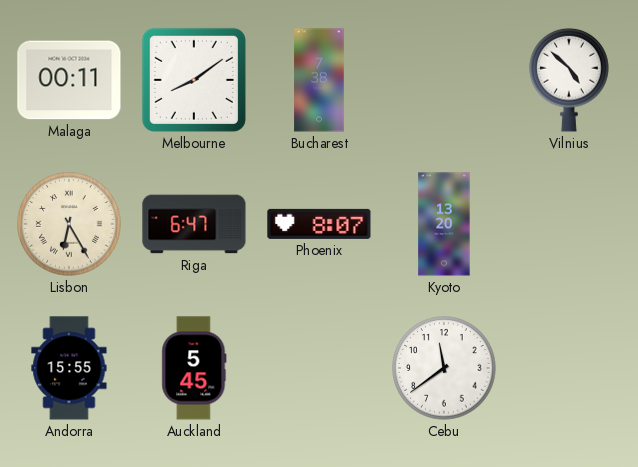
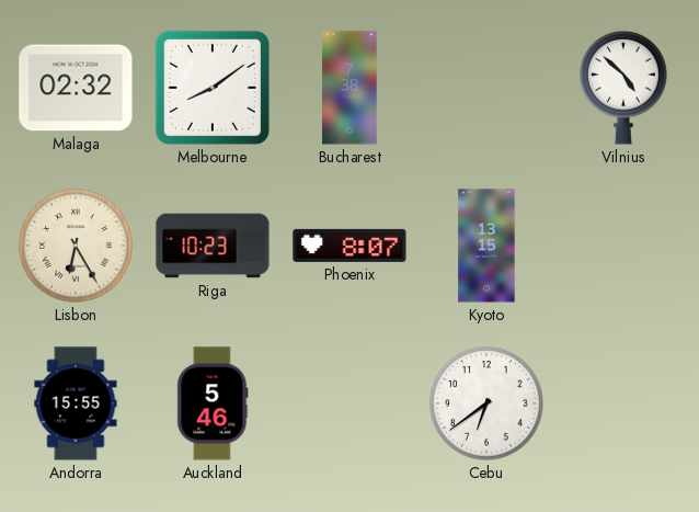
Malaga: 00:11 -> 02:32 (76, 88)
Riga: 6:47 -> 10:23 (213, 246)
Kyoto: 13:20 -> 13:15 (486, 246)
Auckland: 5:45 -> 5:46 (213, 403)
Cebu: 11:39 -> 6:39 (486, 403)
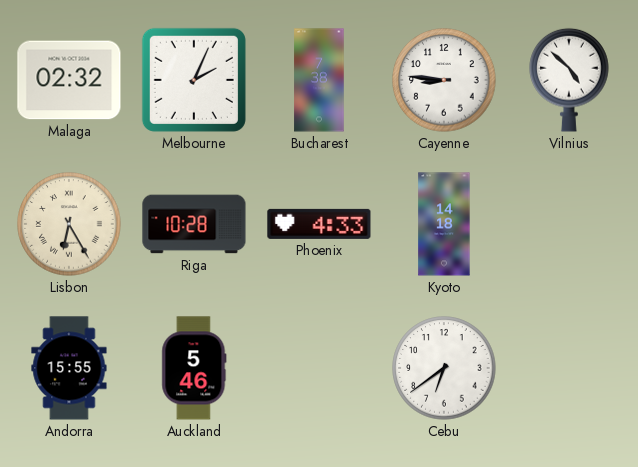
Melbourne: 8:09 -> 2:04 (194, 80)
Cayenne: none -> 8:46 (444, 80)
Riga: 10:23 -> 10:28 (194, 224)
Phoenix: 8:07 -> 4:33 (319, 224)
Kyoto: 13:15 -> 14:18 (444, 224)
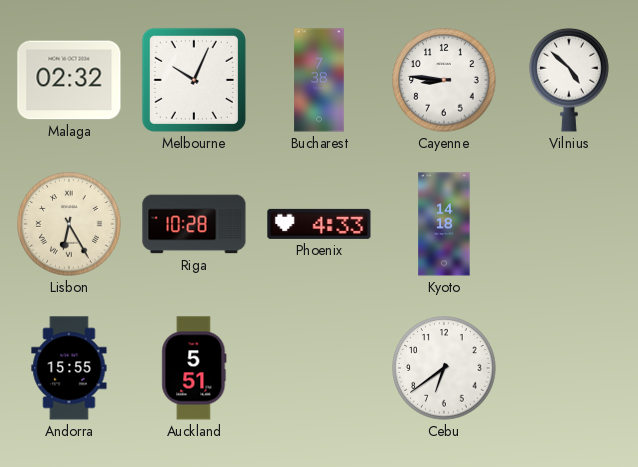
Melbourne: 2:04 -> 10:04 (194, 80)
Auckland: 5:46 -> 5:51 (194, 368)
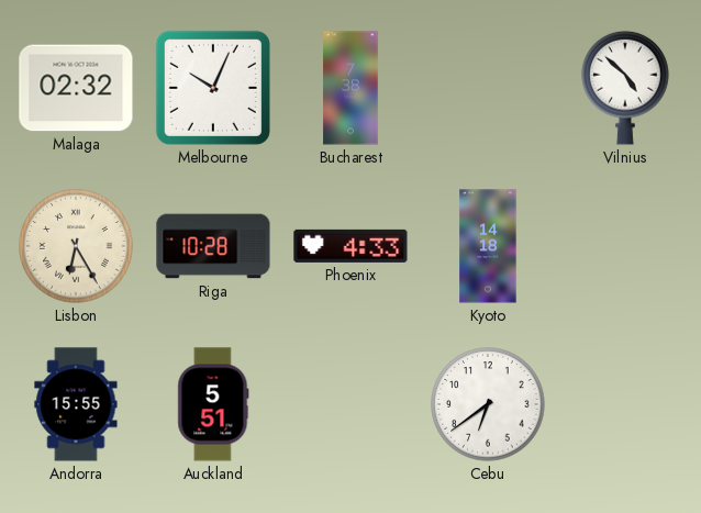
Cayenne: 8:46 -> none (444, 80)
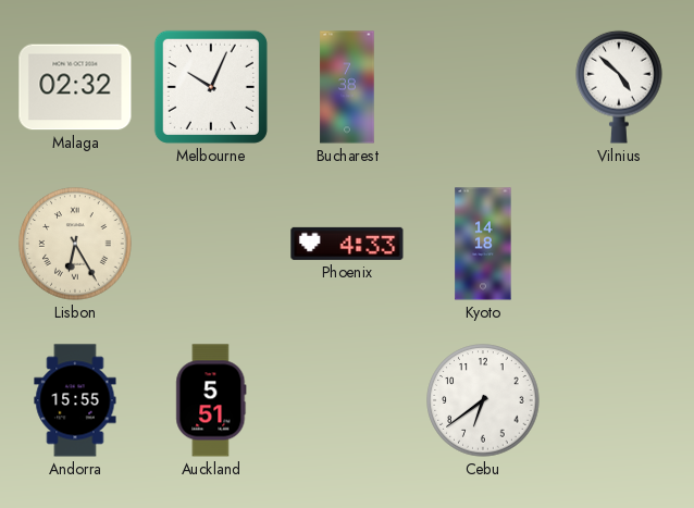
Riga: 10:28 -> none (213, 246)
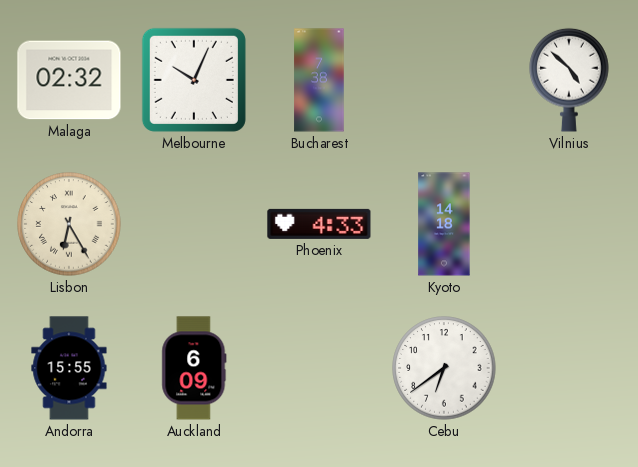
Auckland: 5:51 -> 6:09 (194, 368)
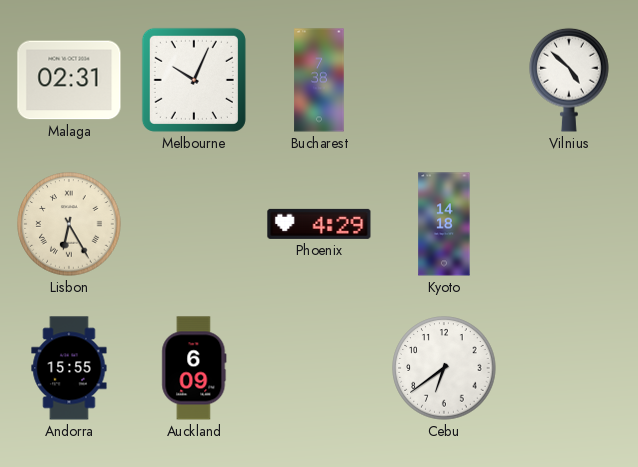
Malaga: 02:32 -> 02:31 (69, 80)
Phoenix: 4:33 -> 4:29 (319, 224)
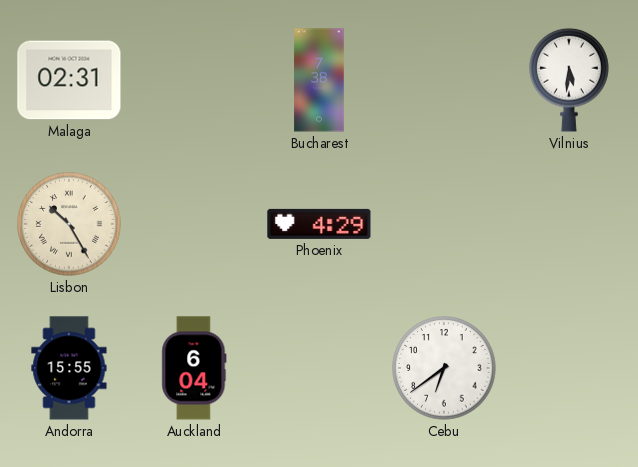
Melbourne: 10:04 -> none (194, 80)
Vilnius: 4:52 -> 5:31 (569, 80)
Lisbon: 6:25 -> 10:25 (69, 224)
Kyoto: 14:18 -> none (444, 224)
Auckland: 6:09 -> 6:04 (194, 368)
